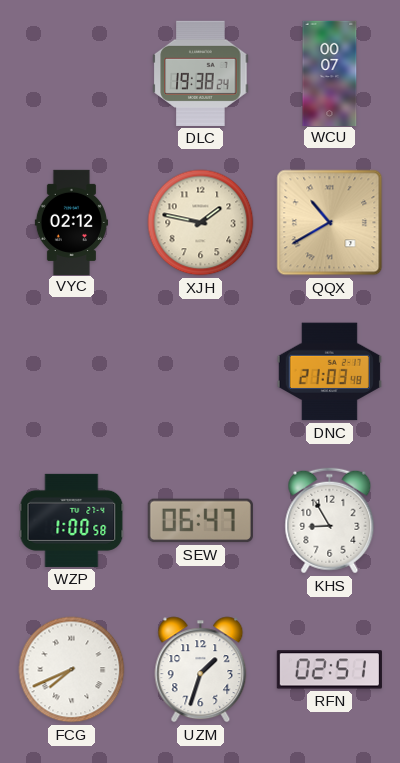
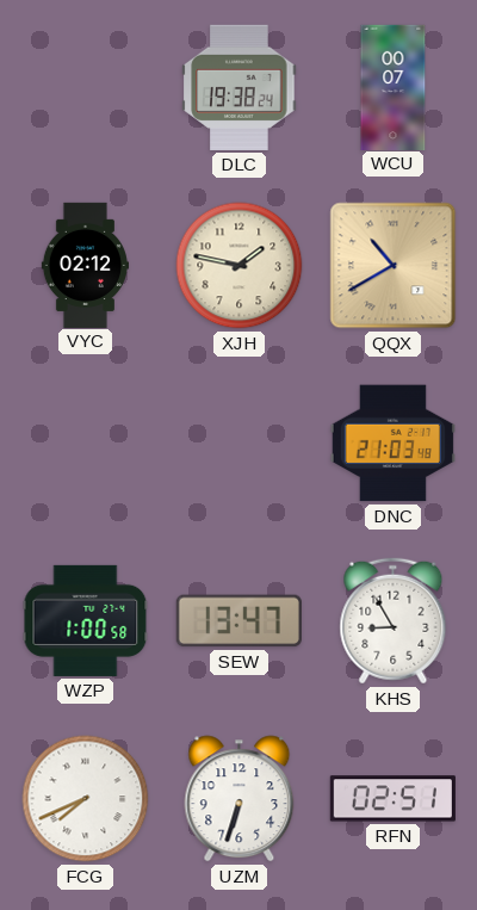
SEW: 06:47 -> 13:47 (238, 621)
UZM: 1:33 -> 6:33 (240, 799)
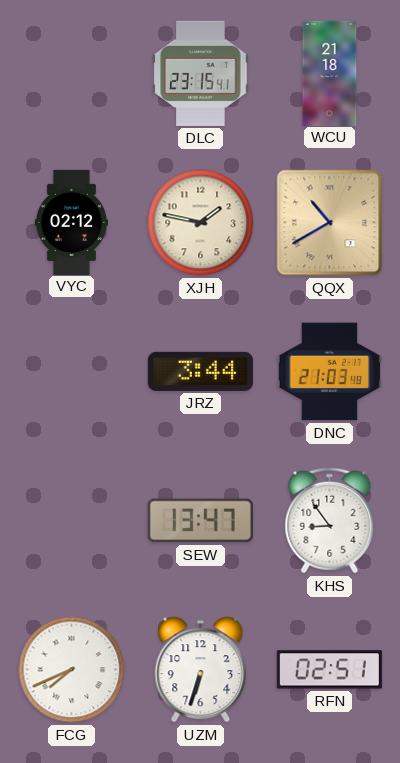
DLC: 19:38 -> 23:15 (201, 73)
WCU: 00:07 -> 21:18 (330, 73)
JRZ: none -> 3:44 (200, 371)
WZP: 1:00 -> none (86, 620)
KHS: 8:55 -> 8:54 (330, 521)
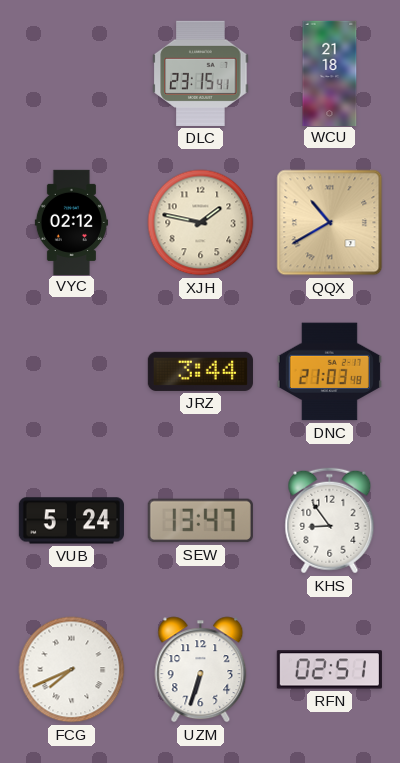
VUB: none -> 5:24 (71, 521)
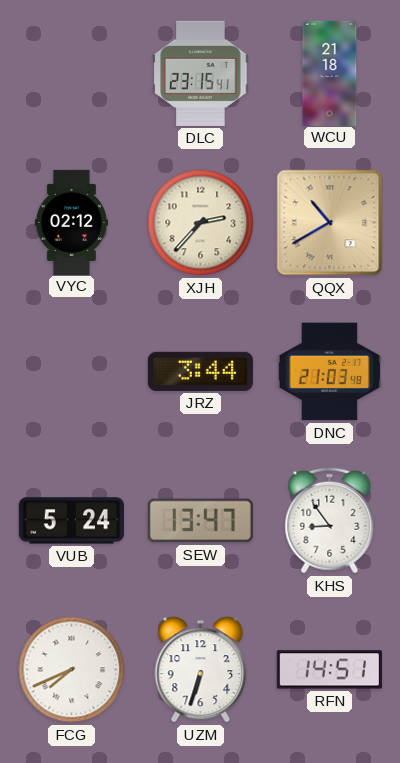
XJH: 1:47 -> 2:37 (201, 223)
RFN: 02:51 -> 14:51 (329, 670)
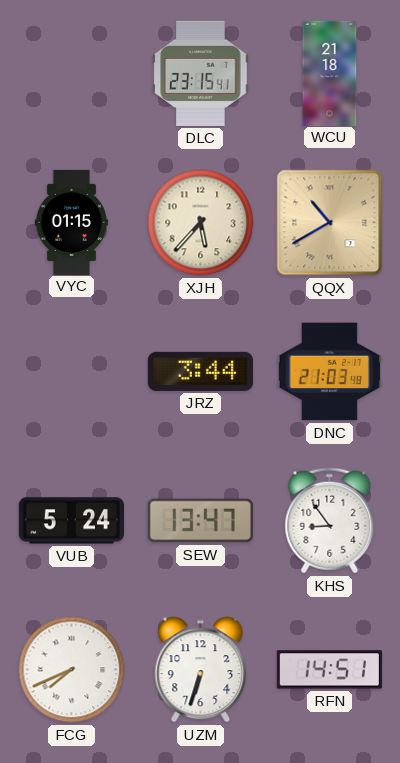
VYC: 02:12 -> 01:15 (71, 222)
XJH: 2:37 -> 5:37 (201, 223)
